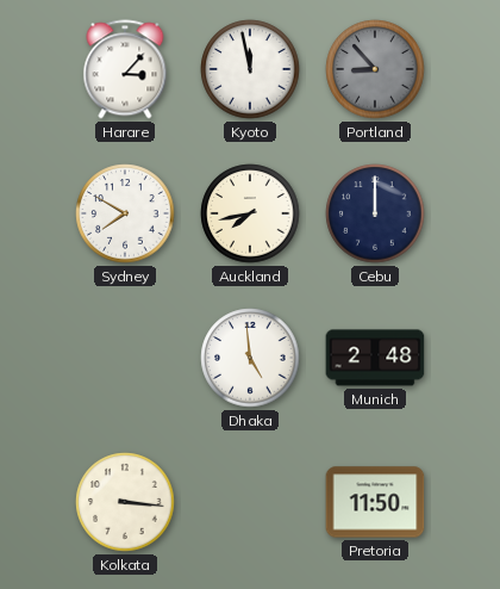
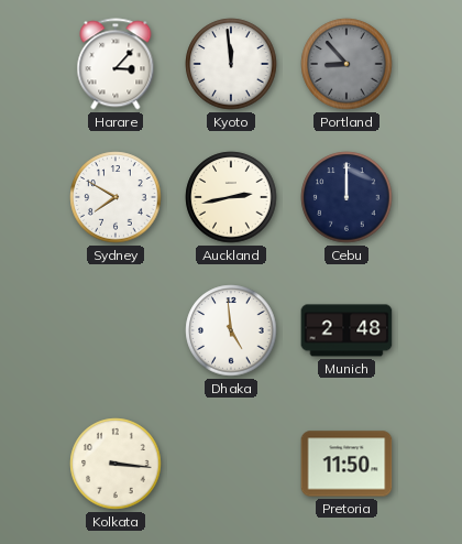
Kyoto: 11:58 -> 11:59 (231, 64)
Auckland: 7:43 -> 2:43 (231, 197)
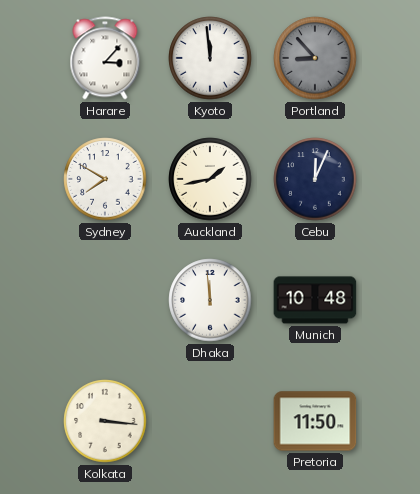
Auckland: 2:43 -> 1:43 (210, 179)
Cebu: 12:00 -> 12:04 (315, 179)
Dhaka: 4:59 -> 11:59 (210, 300)
Munich: 2:48 -> 10:48 (315, 300)
